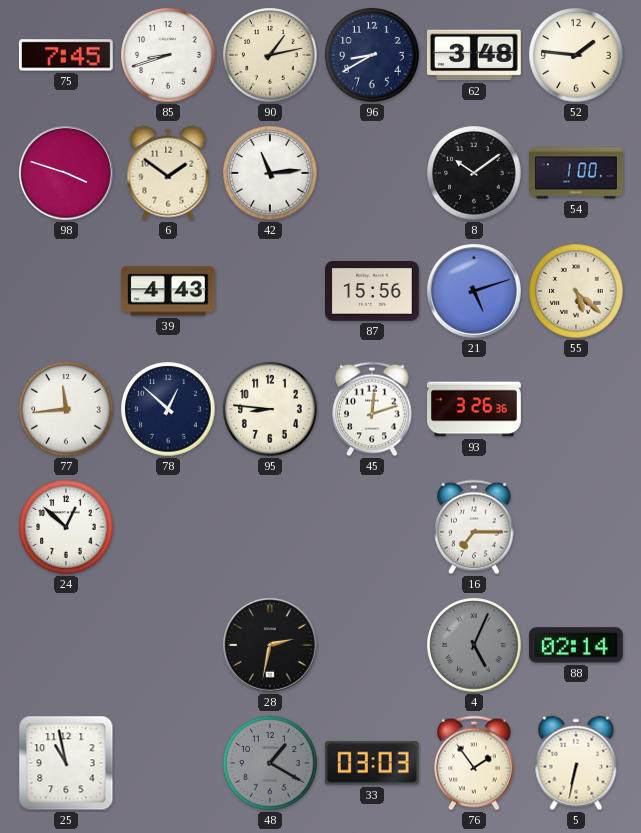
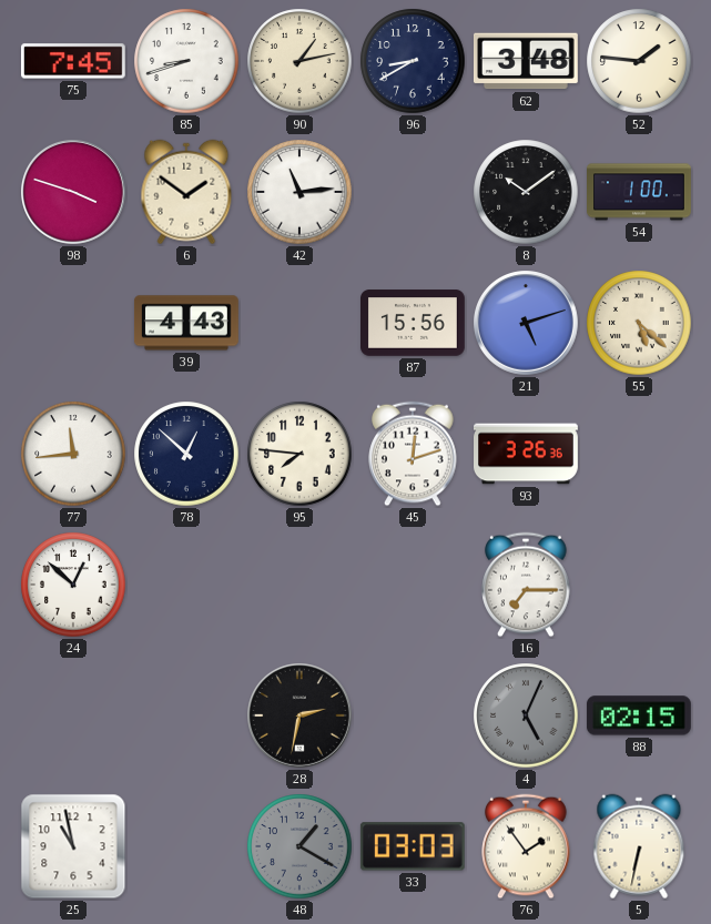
95: 8:46 -> 7:46 (299, 454)
88: 02:14 -> 02:15 (639, 715)
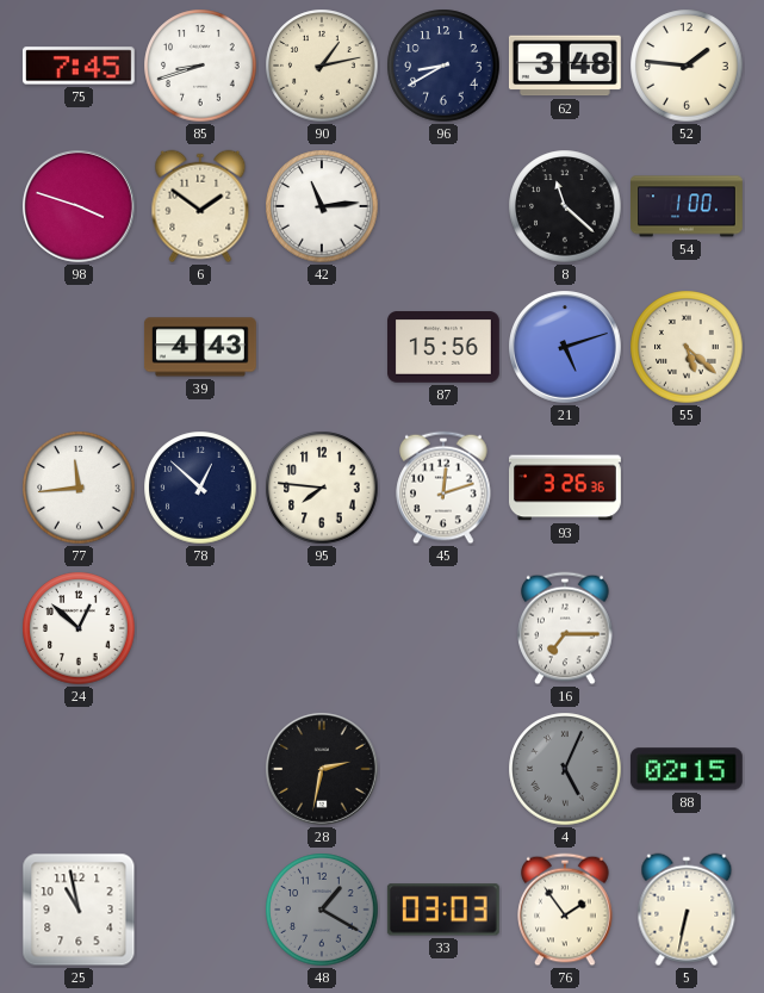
8: 10:09 -> 11:22 (565, 206)
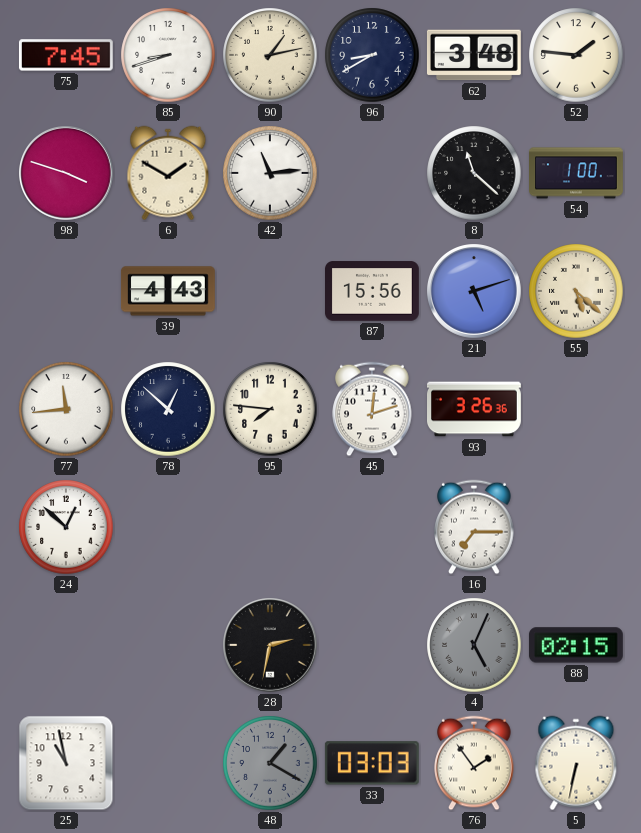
6: 1:51 -> 1:50 (168, 173)
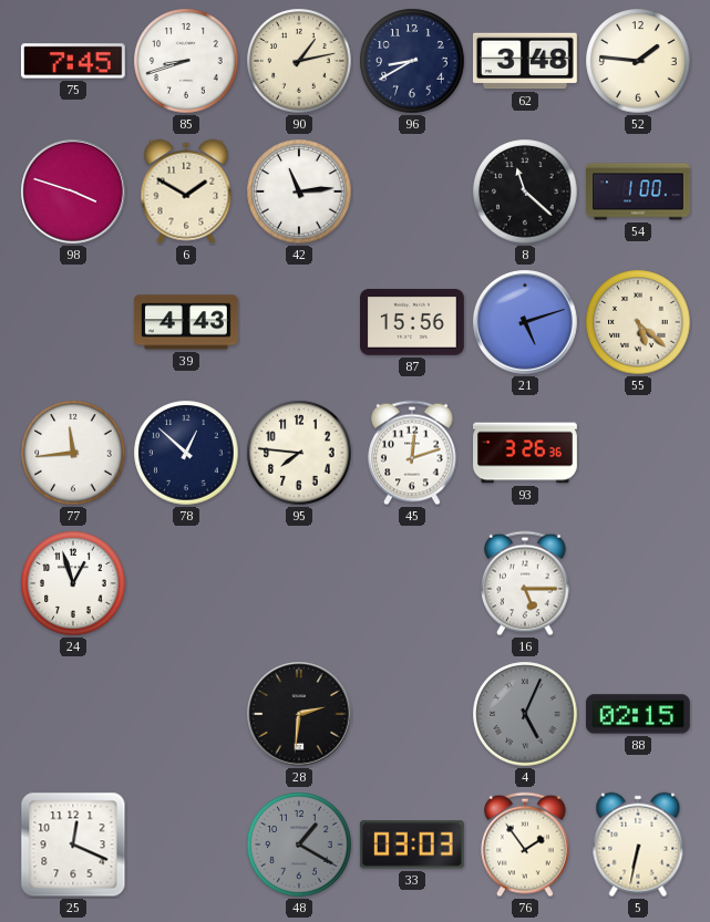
24: 12:52 -> 12:57 (73, 583)
16: 7:15 -> 5:15 (525, 583)
28: 2:32 -> 2:31 (300, 715)
25: 10:58 -> 12:19 (73, 845)
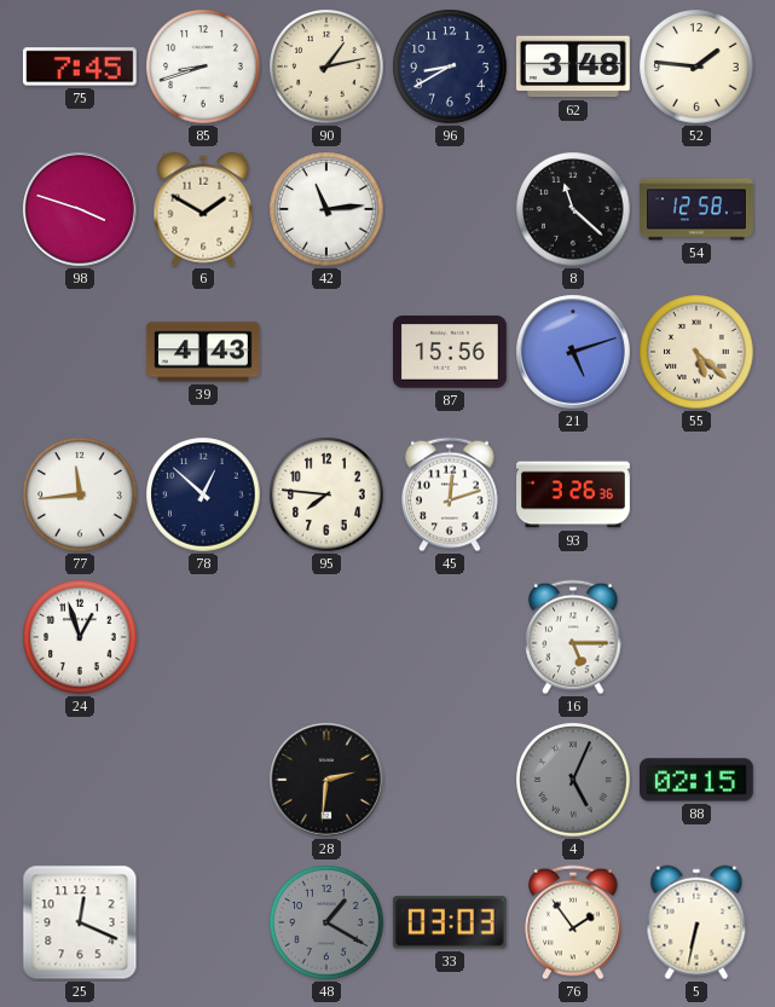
54: 1:00 -> 12:58 (698, 209)
